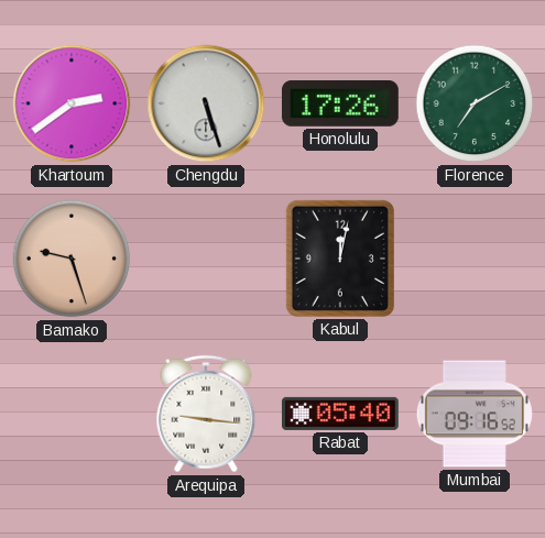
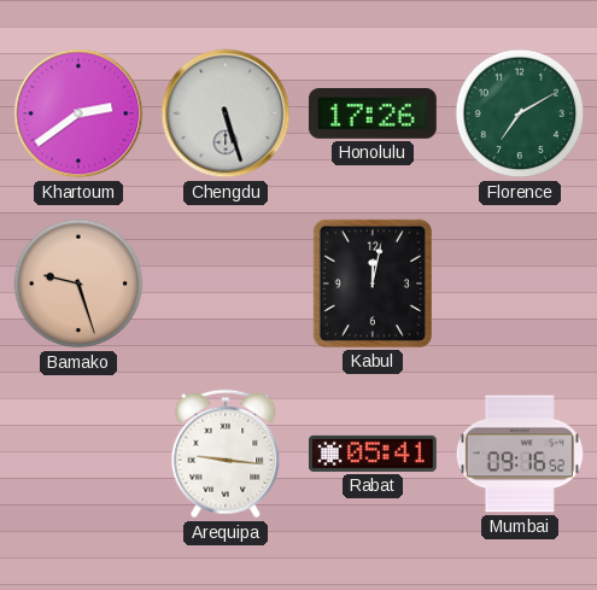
Rabat: 05:40 -> 05:41 (373, 454)
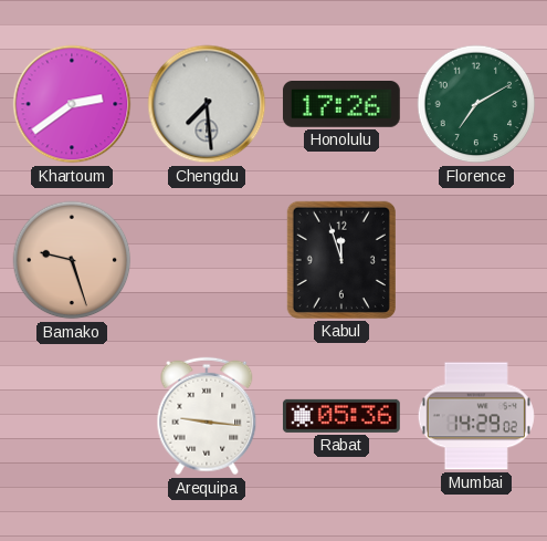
Chengdu: 5:27 -> 7:29 (207, 104)
Kabul: 12:02 -> 11:57 (341, 260)
Rabat: 05:41 -> 05:36 (341, 416)
Mumbai: 09:16 -> 14:29 (476, 416)
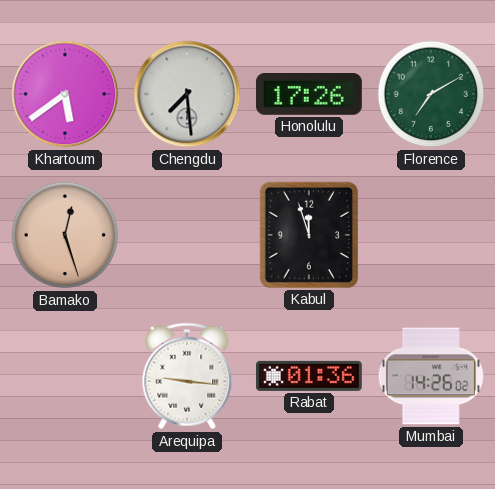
Khartoum: 2:39 -> 5:39 (65, 94)
Bamako: 9:27 -> 12:27 (65, 235)
Rabat: 05:36 -> 01:36 (309, 376)
Mumbai: 14:29 -> 14:26 (431, 376)
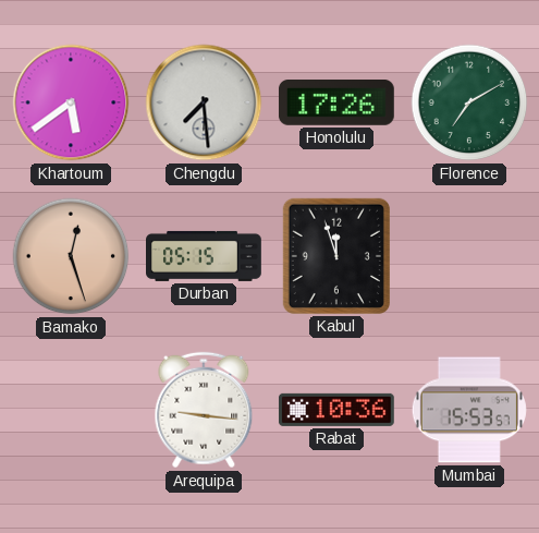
Durban: none -> 05:15 (205, 256)
Rabat: 01:36 -> 10:36 (336, 410)
Mumbai: 14:26 -> 15:53 (469, 410)
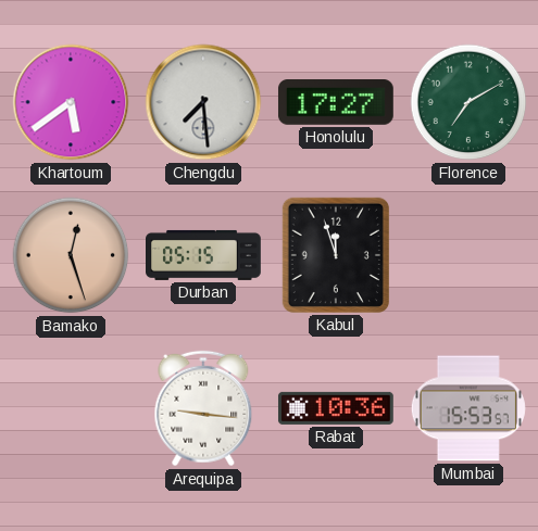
Honolulu: 17:26 -> 17:27 (336, 103)
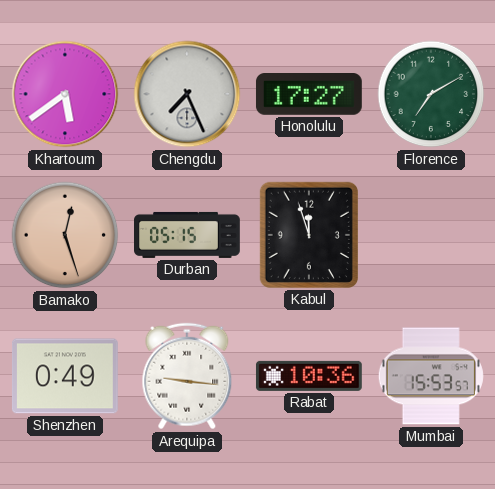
Chengdu: 7:29 -> 7:26 (187, 94)
Shenzhen: none -> 0:49 (65, 376)
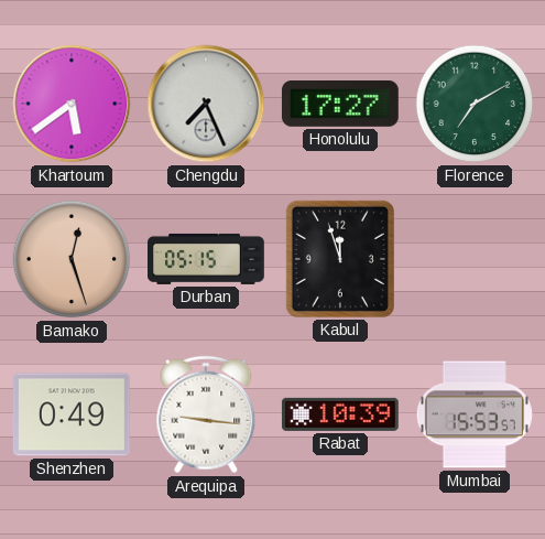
Rabat: 10:36 -> 10:39 (340, 414)
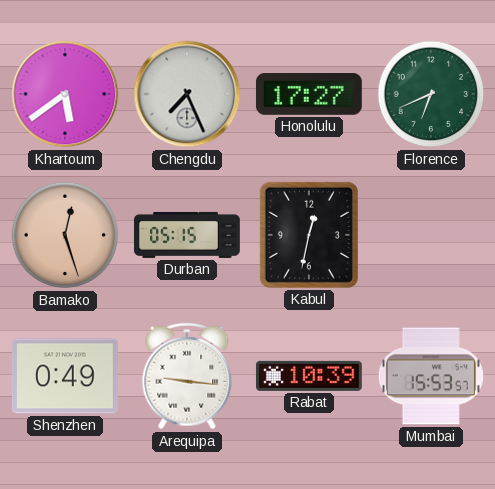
Florence: 7:10 -> 6:41 (431, 94)
Kabul: 11:57 -> 12:32 (309, 235)
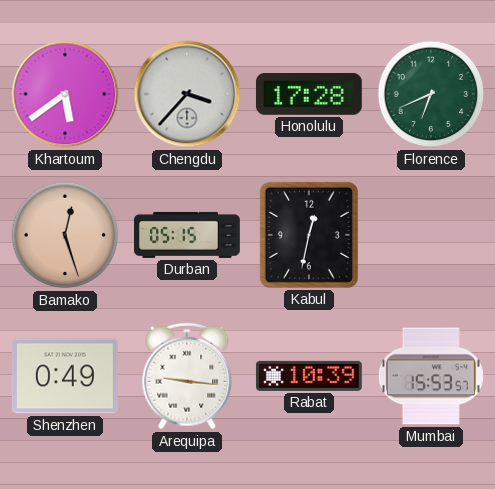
Chengdu: 7:26 -> 3:37 (187, 94)
Honolulu: 17:27 -> 17:28 (309, 95)
